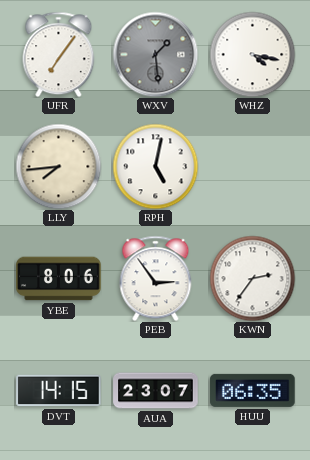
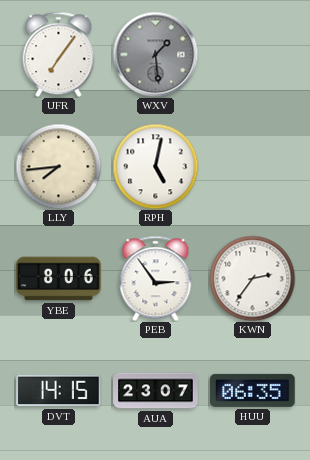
WHZ: 4:17 -> none (252, 54)
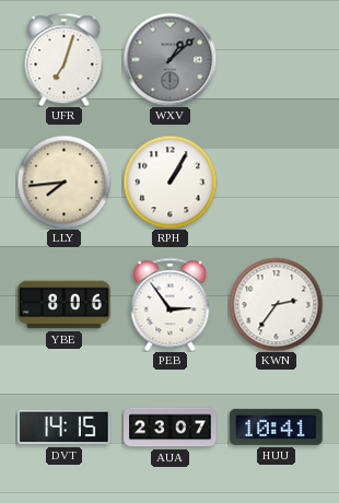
UFR: 7:06 -> 7:03 (65, 59)
WXV: 1:29 -> 1:08 (169, 59)
RPH: 5:02 -> 1:05 (169, 182)
HUU: 06:35 -> 10:41 (277, 426)
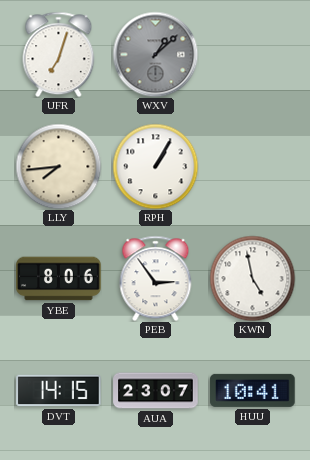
KWN: 2:36 -> 4:58 (252, 278)
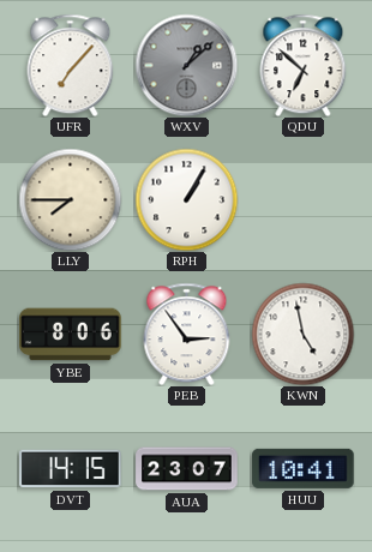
UFR: 7:03 -> 7:07 (71, 65)
QDU: none -> 6:52 (304, 65)
LLY: 7:44 -> 7:45 (70, 199)
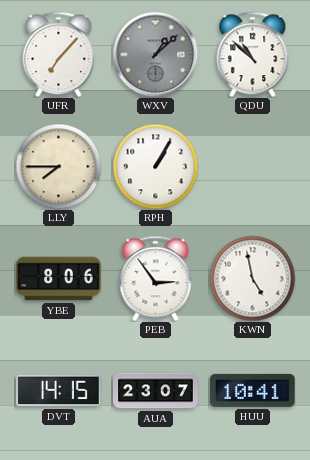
QDU: 6:52 -> 10:52 (253, 54)
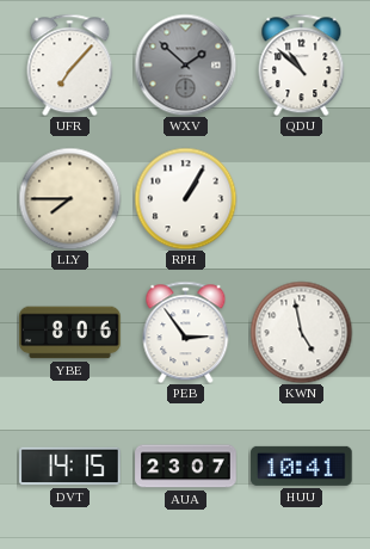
WXV: 1:08 -> 1:52 (185, 64)
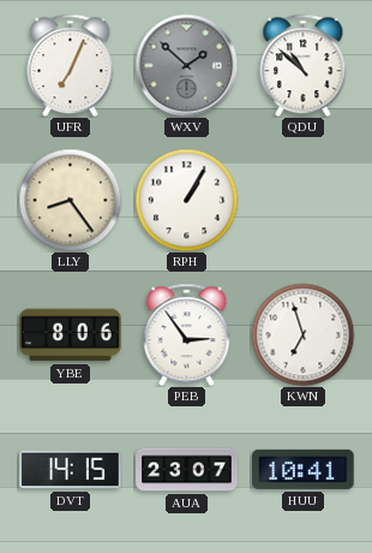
UFR: 7:07 -> 7:04 (71, 65)
LLY: 7:45 -> 8:24 (70, 200)
KWN: 4:58 -> 6:57 (302, 334)
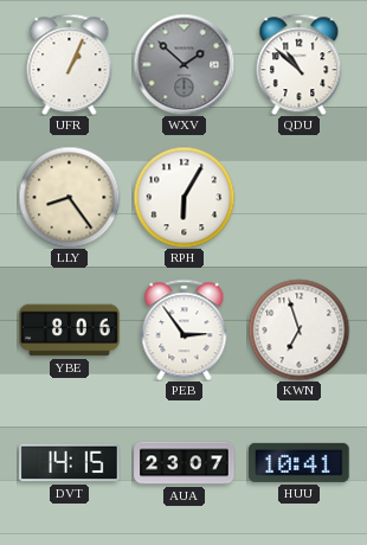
UFR: 7:04 -> 1:04 (70, 64)
RPH: 1:05 -> 6:05 (183, 197)
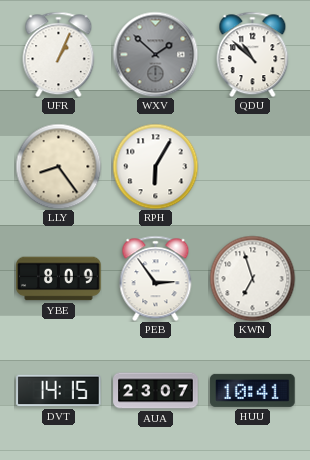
YBE: 8:06 -> 8:09 (59, 279)
